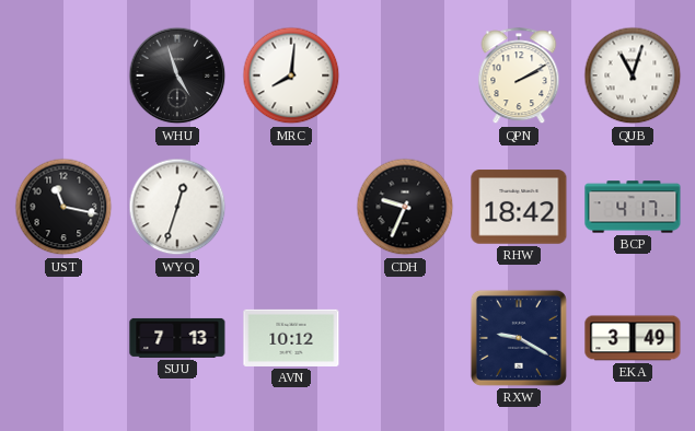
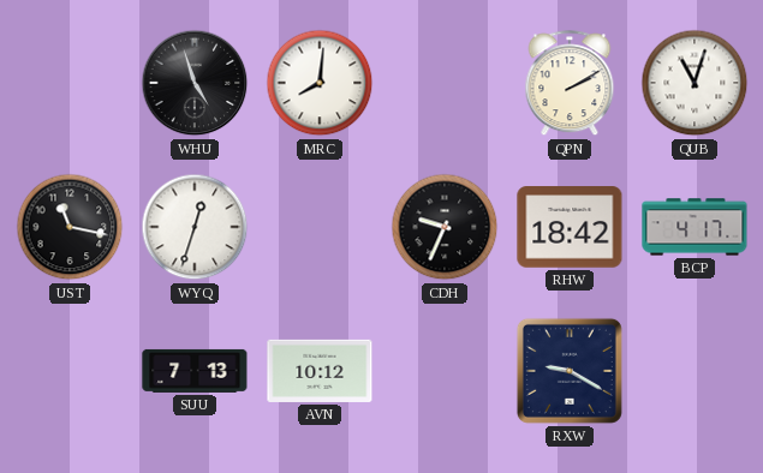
EKA: 3:49 -> none (633, 338)
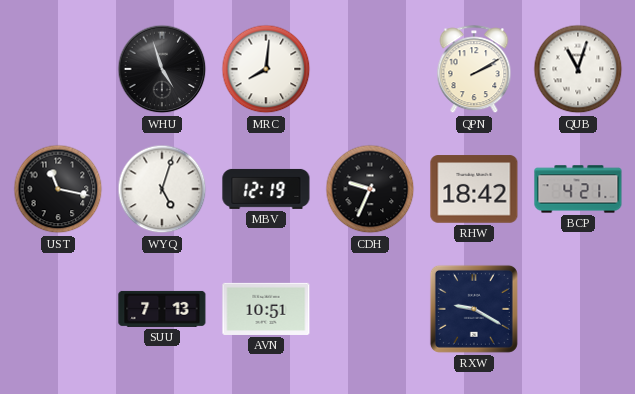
WYQ: 12:33 -> 5:03 (162, 189)
MBV: none -> 12:19 (266, 189)
BCP: 4:17 -> 4:21 (578, 189)
AVN: 10:12 -> 10:51 (266, 309)
